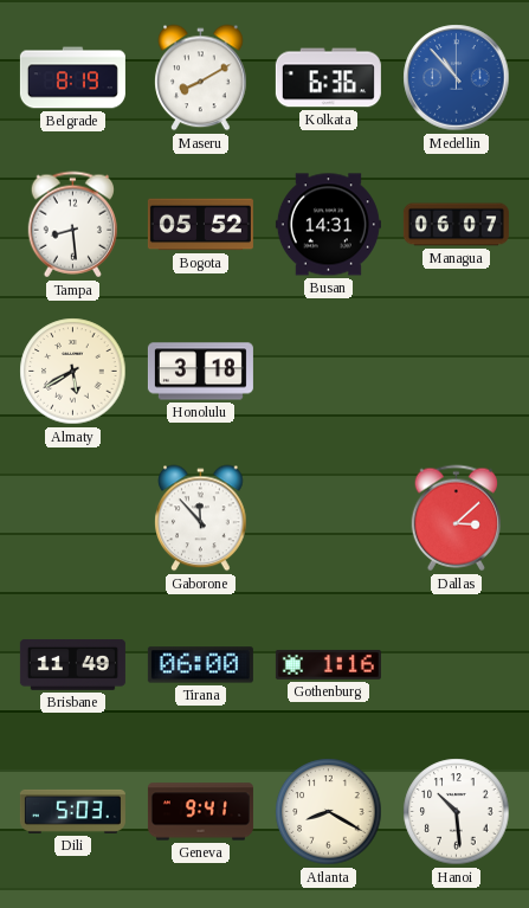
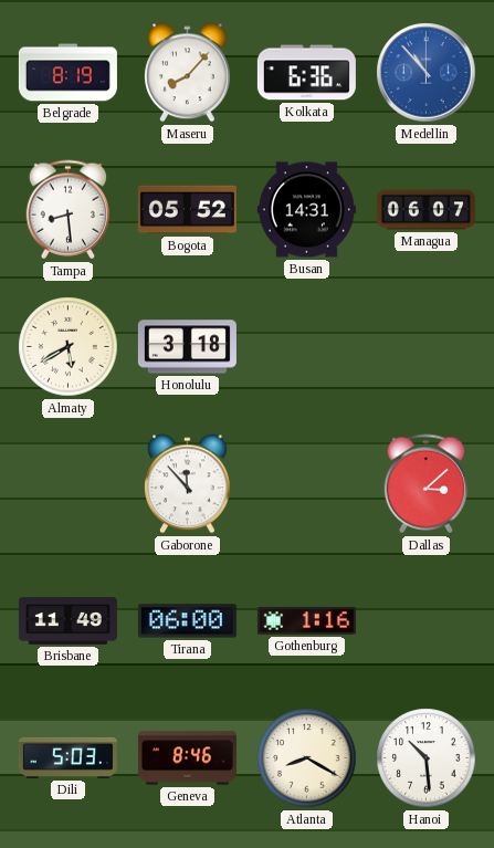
Maseru: 8:10 -> 8:07 (188, 73)
Geneva: 9:41 -> 8:46 (187, 758)
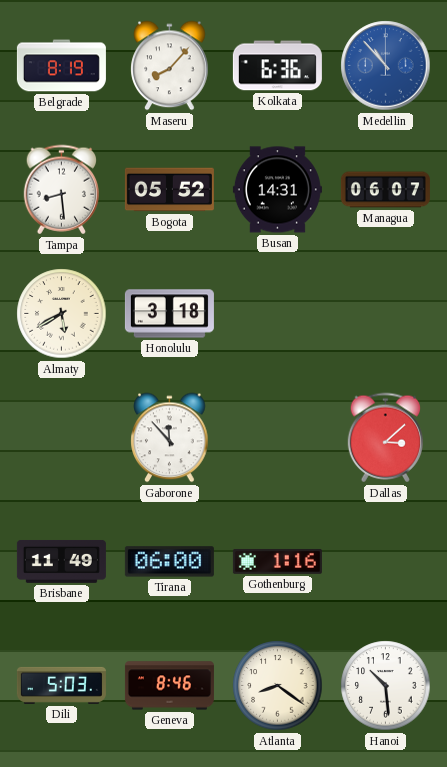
Atlanta: 8:20 -> 8:21 (278, 686)
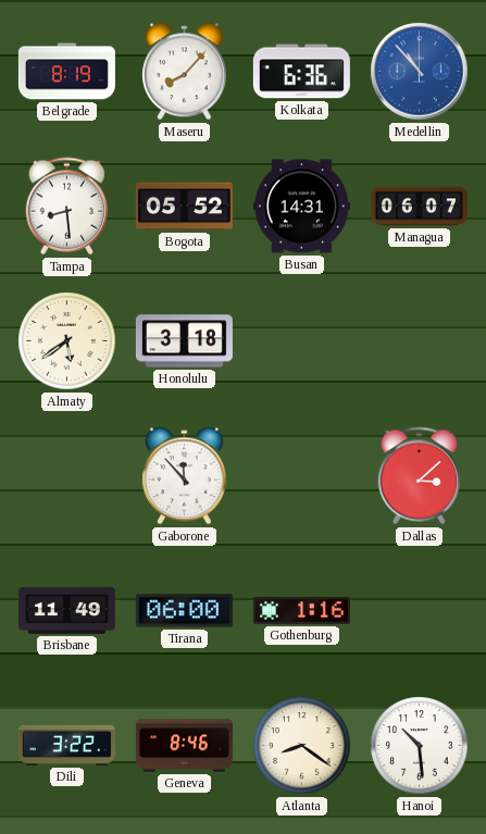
Almaty: 5:40 -> 5:39 (67, 341)
Dili: 5:03 -> 3:22 (66, 745)
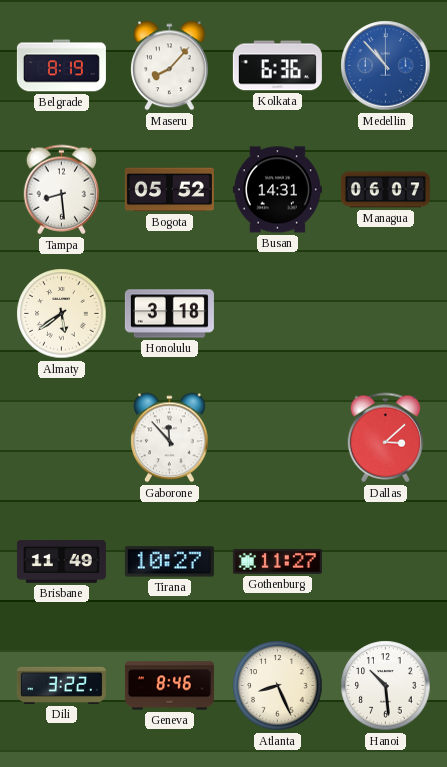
Tirana: 06:00 -> 10:27 (169, 562)
Gothenburg: 1:16 -> 11:27 (277, 562)
Atlanta: 8:21 -> 8:26 (278, 686)
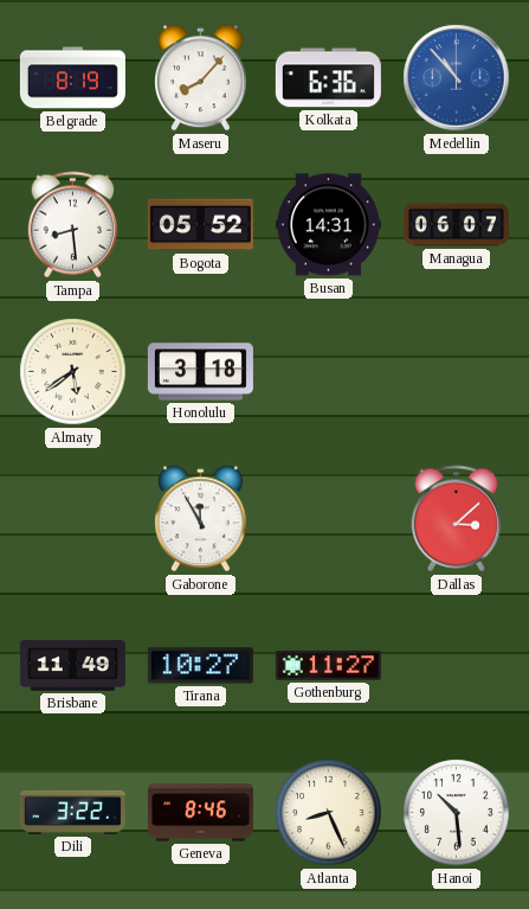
Gaborone: 11:53 -> 11:55 (201, 519)
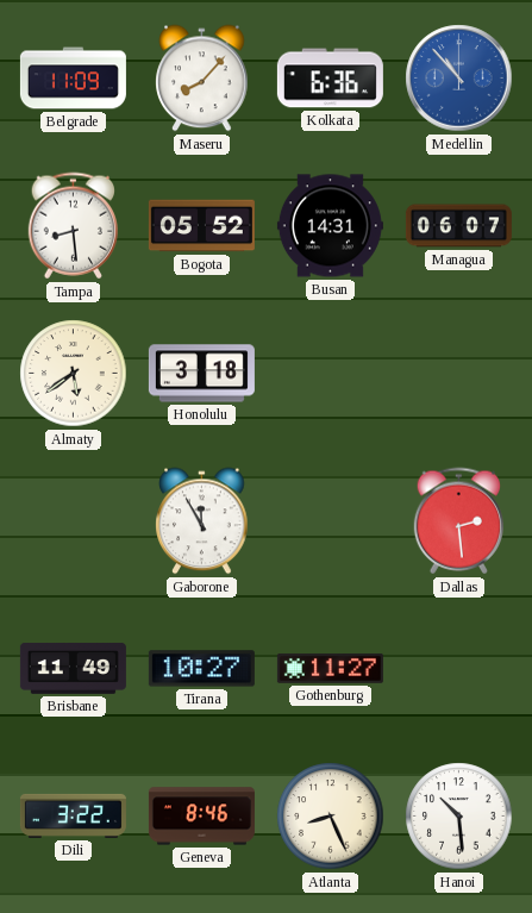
Belgrade: 8:19 -> 11:09 (73, 79)
Dallas: 3:08 -> 2:29 (458, 521)
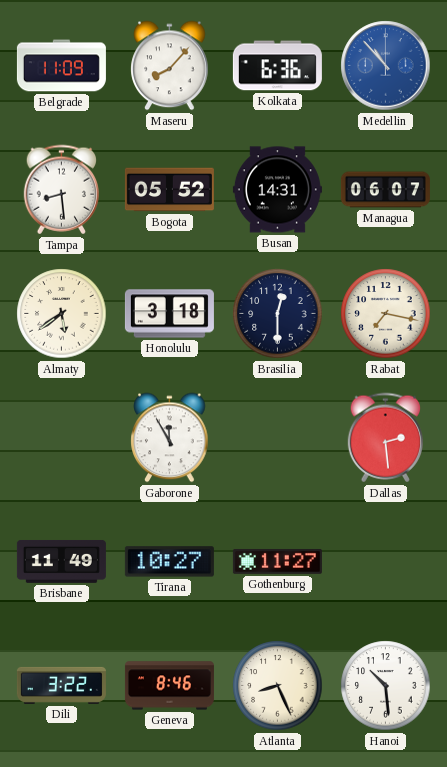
Brasilia: none -> 12:30 (278, 314)
Rabat: none -> 7:17 (386, 314)
